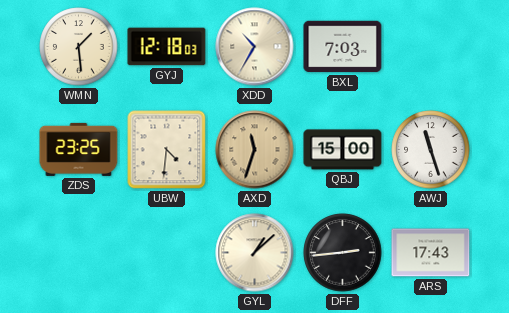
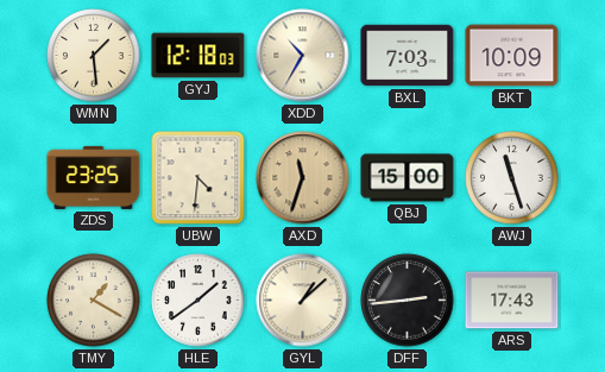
BKT: none -> 10:09 (512, 56)
TMY: none -> 1:20 (94, 301)
HLE: none -> 1:39 (198, 301)
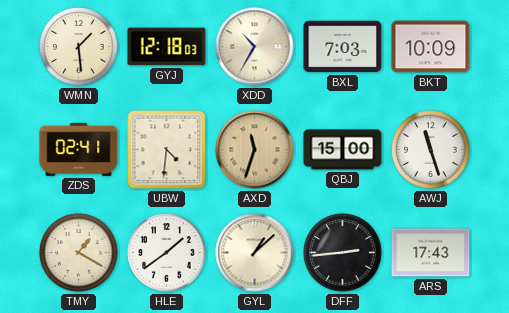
ZDS: 23:25 -> 02:41 (79, 149)
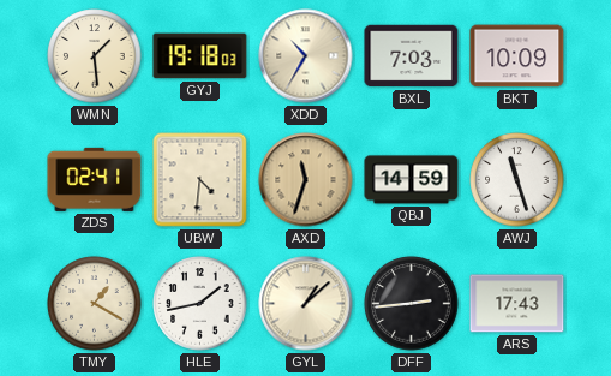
GYJ: 12:18 -> 19:18 (200, 56)
QBJ: 15:00 -> 14:59 (412, 180)
HLE: 1:39 -> 1:43 (200, 304)
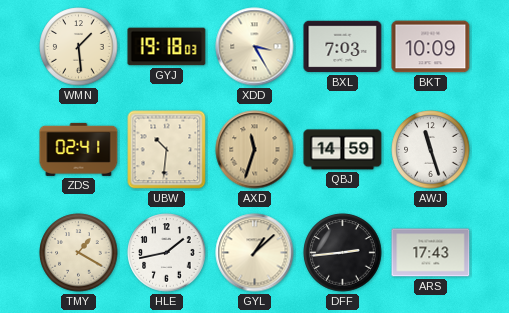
XDD: 10:35 -> 3:25 (255, 47)
UBW: 4:31 -> 10:31 (167, 150)
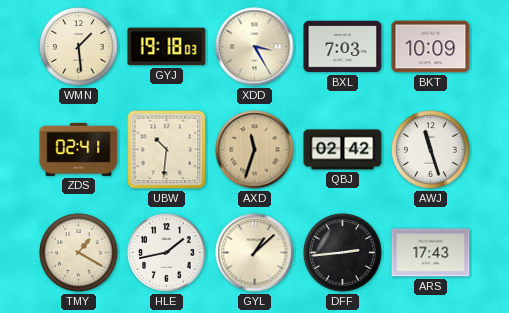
QBJ: 14:59 -> 02:42 (343, 150)
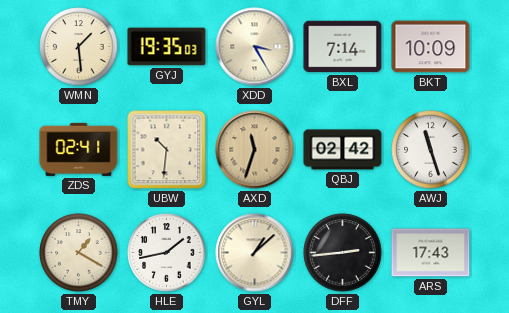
GYJ: 19:18 -> 19:35 (167, 47)
BXL: 7:03 -> 7:14 (343, 47)
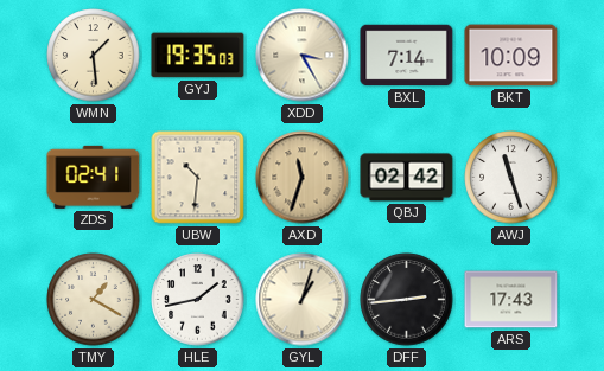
GYL: 1:08 -> 1:03 (303, 300)
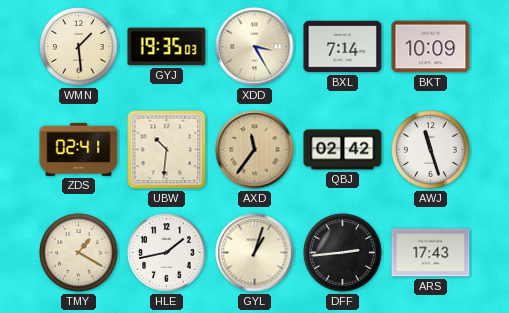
AXD: 11:33 -> 11:36 (255, 150)
